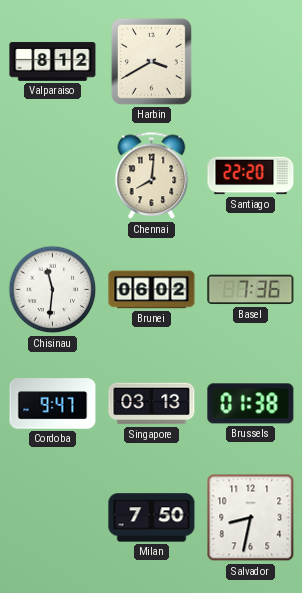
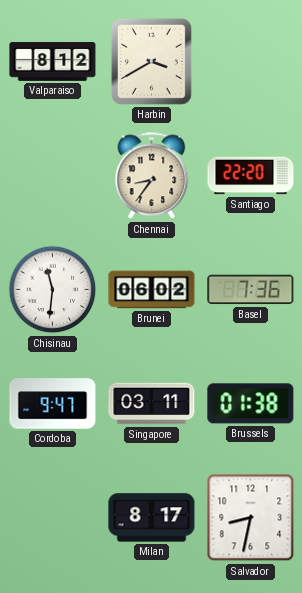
Chennai: 8:01 -> 8:36 (152, 176)
Singapore: 03:13 -> 03:11 (152, 404)
Milan: 7:50 -> 8:17 (152, 518)
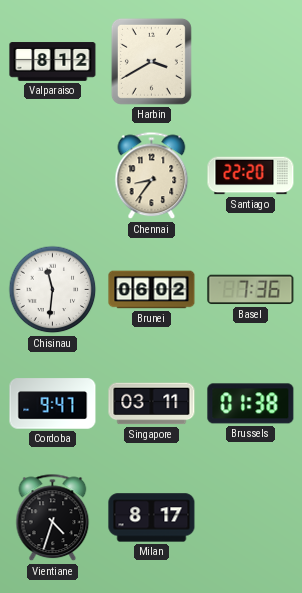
Vientiane: none -> 4:33 (53, 518)
Salvador: 8:32 -> none (251, 518)
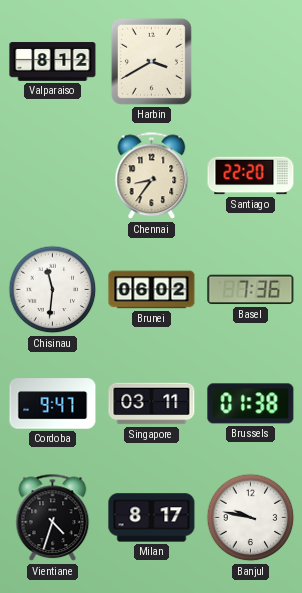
Banjul: none -> 9:47 (251, 518)
